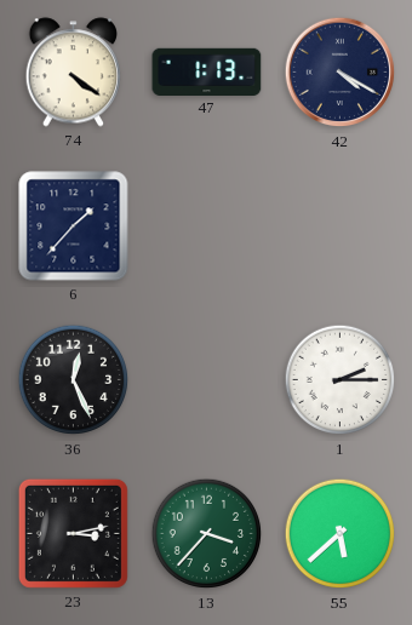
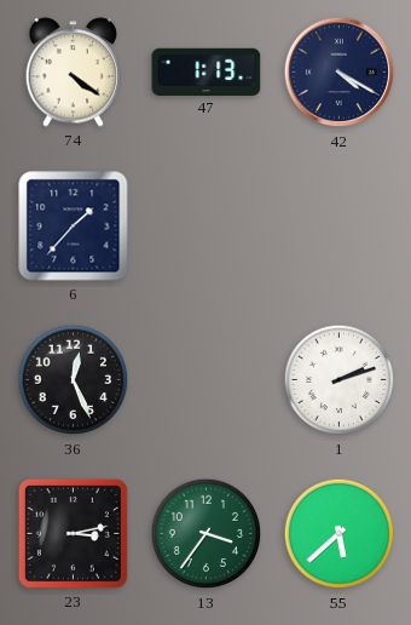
1: 2:15 -> 2:12 (340, 380)
13: 3:37 -> 3:36 (207, 534)
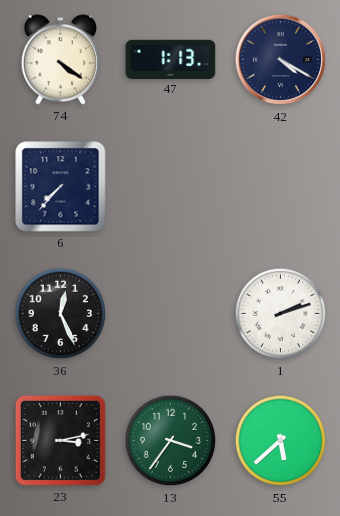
6: 1:37 -> 7:37 (61, 187)
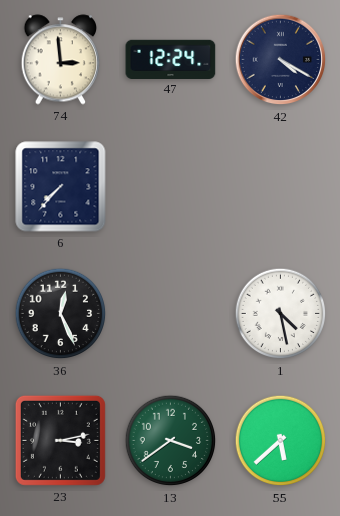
74: 4:21 -> 2:59 (61, 60)
47: 1:13 -> 12:24 (171, 59)
1: 2:12 -> 4:28 (281, 314)
13: 3:36 -> 3:39 (171, 441)
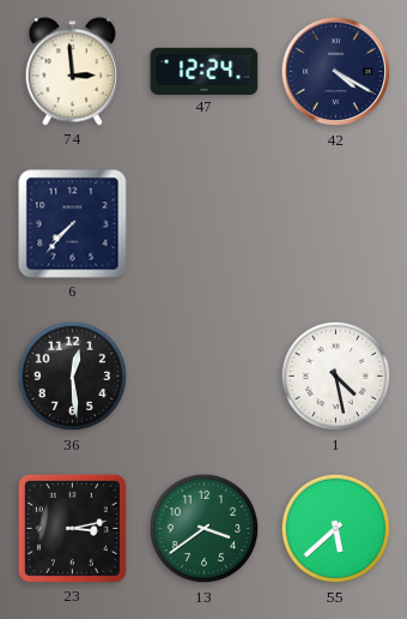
36: 12:26 -> 12:29 (73, 377)
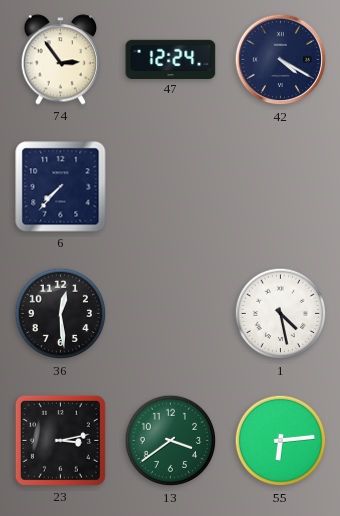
74: 2:59 -> 2:54 (61, 60)
55: 5:38 -> 6:14 (281, 441)
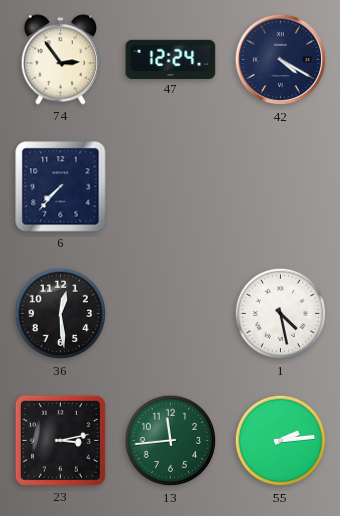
13: 3:39 -> 11:44 (171, 441)
55: 6:14 -> 2:14 (281, 441)
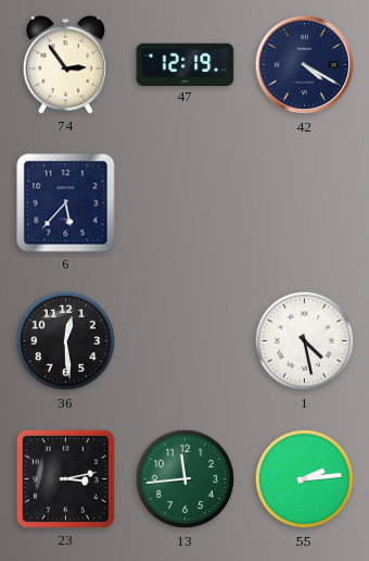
47: 12:24 -> 12:19 (186, 64)
6: 7:37 -> 5:37 (66, 203)
